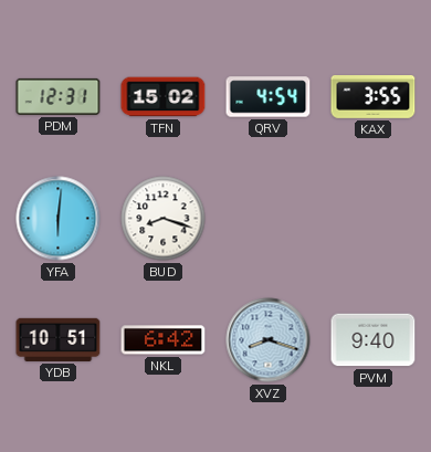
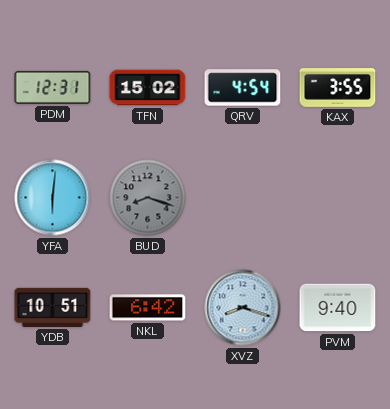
BUD dial: white -> grey (148, 198)
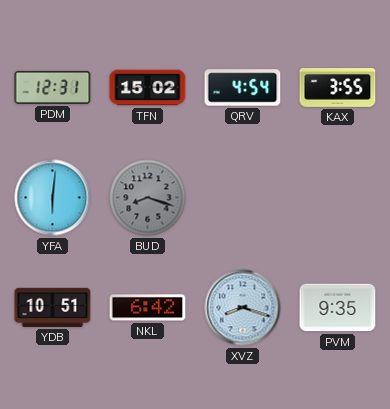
PVM: 9:40 -> 9:35 (338, 308)
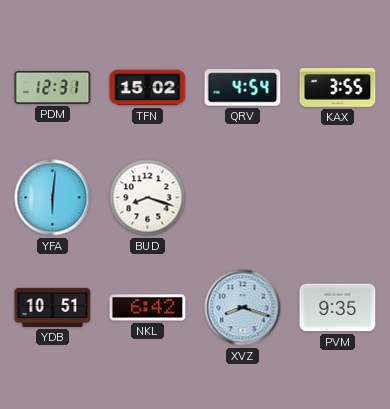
BUD dial: grey -> white (148, 198)
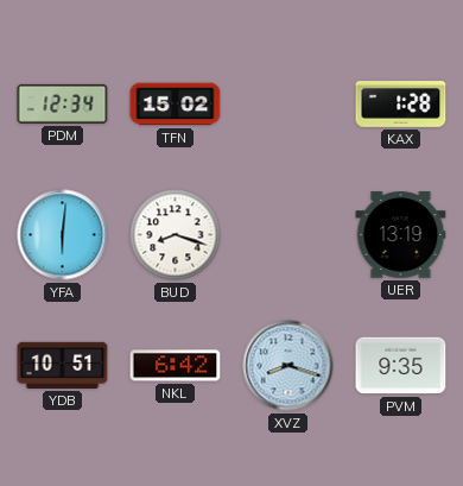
PDM: 12:31 -> 12:34 (63, 103)
QRV: 4:54 -> none (243, 88)
KAX: 3:55 -> 1:28 (401, 105)
UER: none -> 13:19 (401, 235)
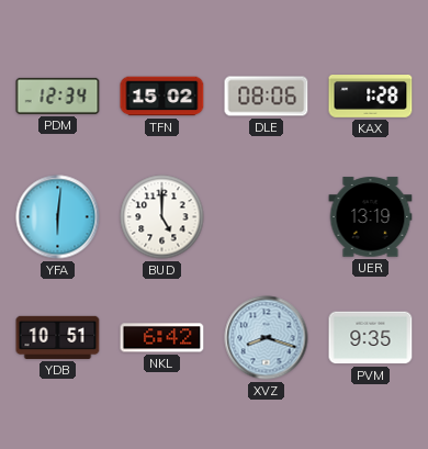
DLE: none -> 08:06 (267, 97)
BUD: 8:18 -> 5:00 (162, 217)
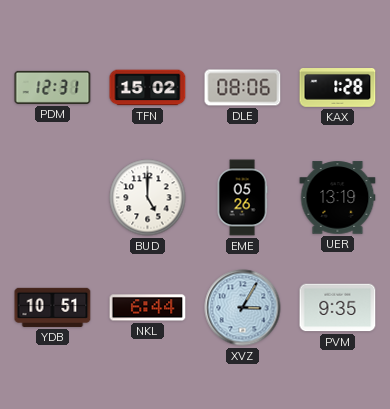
PDM: 12:34 -> 12:31 (53, 87)
YFA: 6:01 -> none (58, 217)
EME: none -> 05:26 (242, 198)
NKL: 6:42 -> 6:44 (148, 308)
XVZ: 8:18 -> 3:05 (243, 308)
